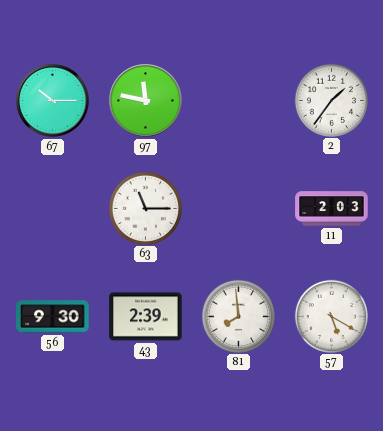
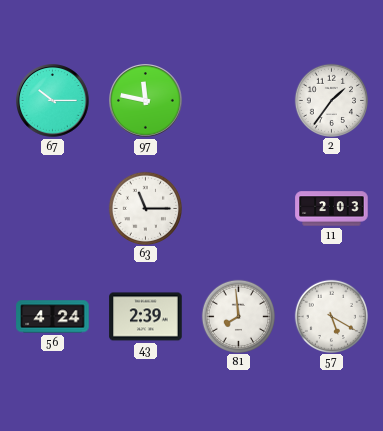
56: 9:30 -> 4:24 (53, 317)
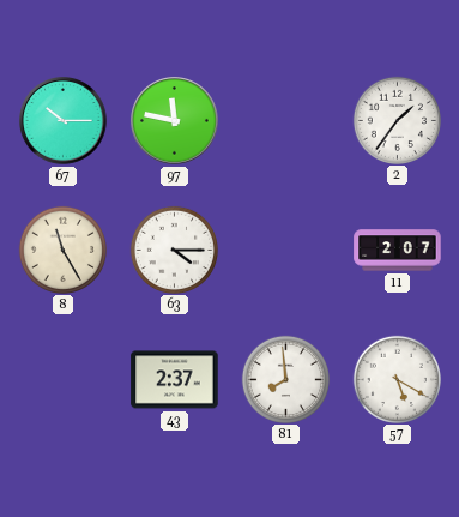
8: none -> 11:25 (62, 250)
63: 11:15 -> 4:15 (174, 250)
11: 2:03 -> 2:07 (398, 251)
56: 4:24 -> none (53, 317)
43: 2:39 -> 2:37 (175, 380)
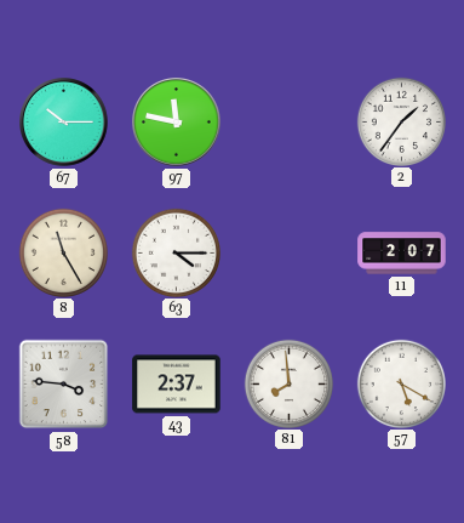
58: none -> 3:46 (64, 385)
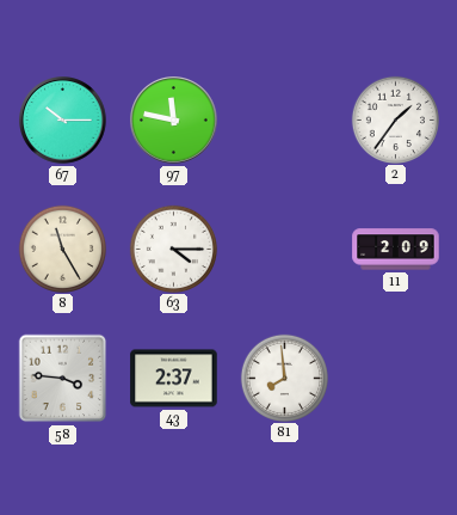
11: 2:07 -> 2:09 (396, 250)
57: 5:20 -> none (401, 383)
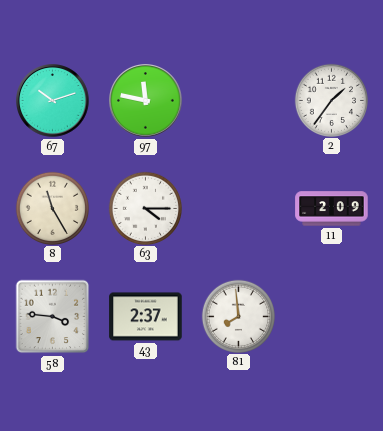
67: 10:15 -> 10:12 (53, 101)
